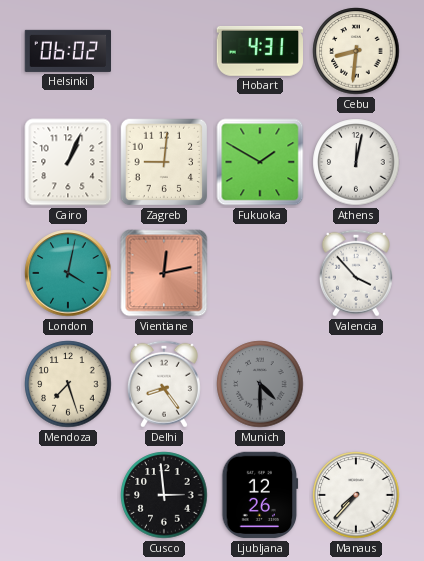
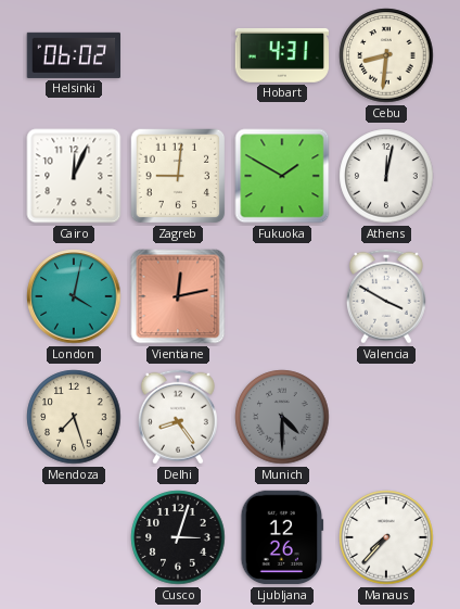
Cairo: 1:04 -> 12:04 (74, 176)
Valencia: 3:53 -> 3:50 (386, 296)
Cusco: 2:59 -> 3:03 (178, 537)
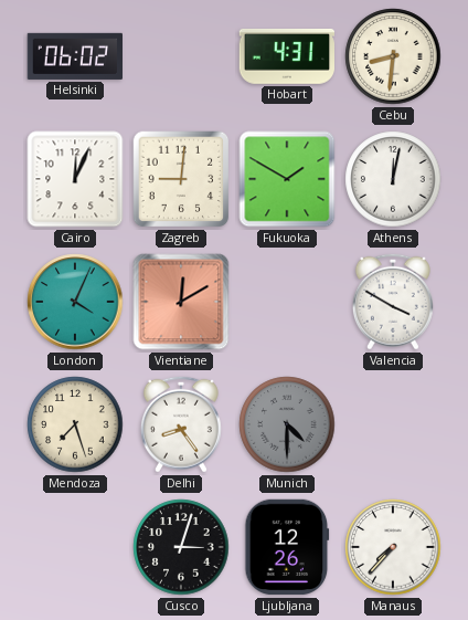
London: 4:02 -> 4:04 (75, 302)
Vientiane: 12:13 -> 12:10 (181, 302)
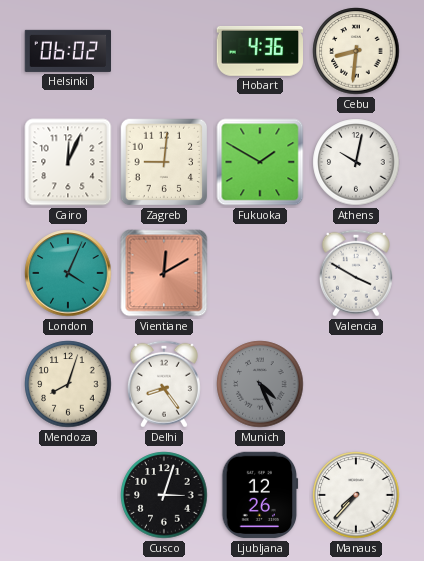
Hobart: 4:31 -> 4:36 (260, 51)
Athens: 12:02 -> 10:02 (356, 162)
Mendoza: 7:27 -> 8:03 (68, 384)
Munich: 4:30 -> 4:26 (260, 384)
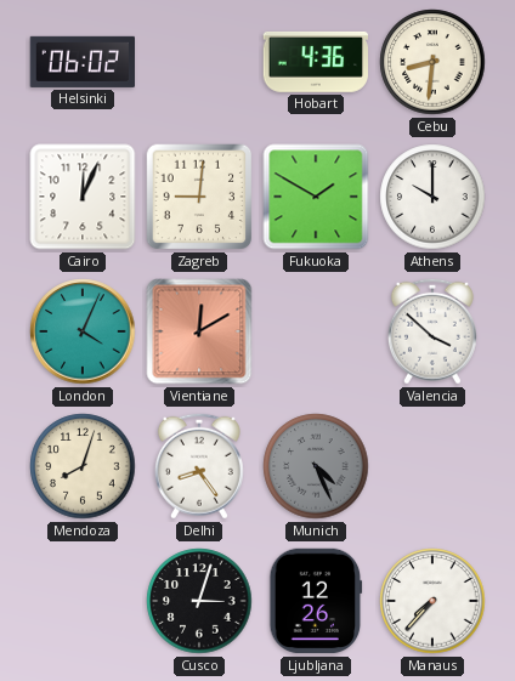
Athens: 10:02 -> 10:00 (432, 197)
Valencia: 3:50 -> 3:52 (432, 331)
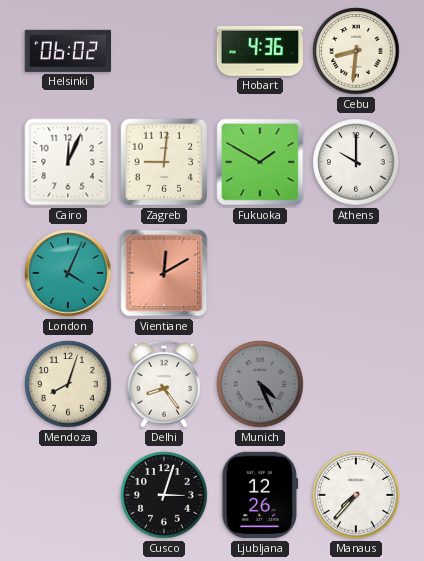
Valencia: 3:52 -> none (432, 331)
